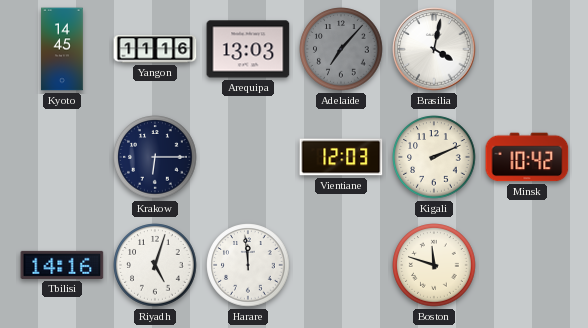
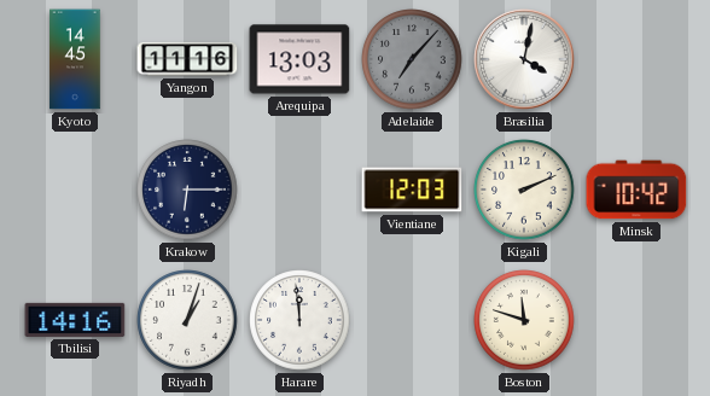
Riyadh: 5:03 -> 1:03 (187, 320)
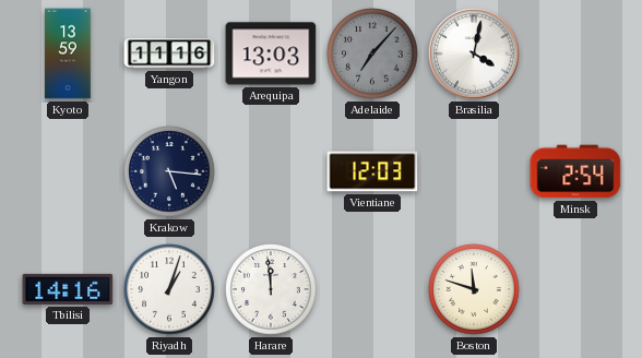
Kyoto: 14:45 -> 13:59 (68, 53)
Krakow: 6:15 -> 5:16 (169, 171)
Kigali: 2:11 -> none (524, 190)
Minsk: 10:42 -> 2:54 (575, 171)
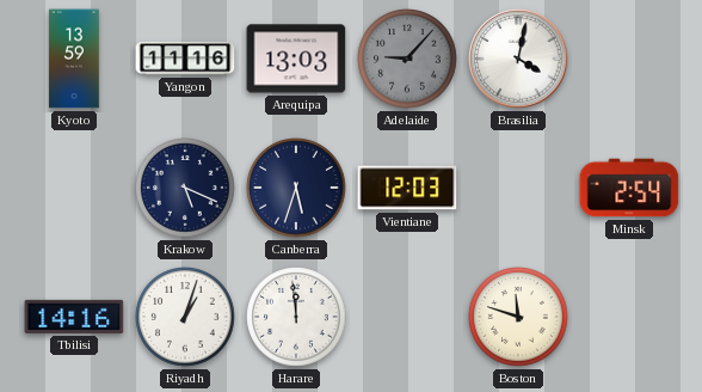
Adelaide: 7:07 -> 9:07 (407, 59)
Krakow: 5:16 -> 5:19 (185, 188)
Canberra: none -> 5:33 (296, 188)
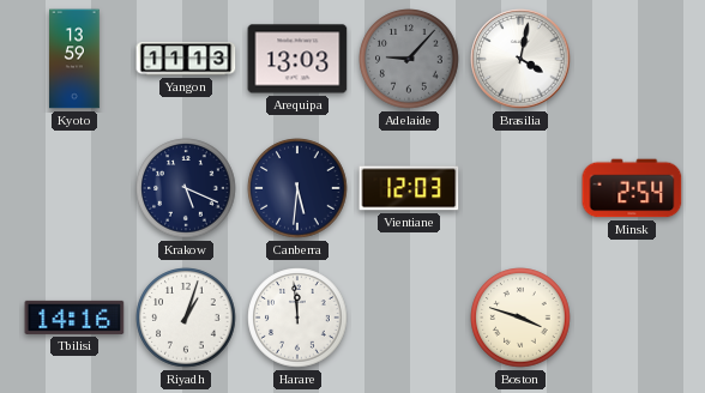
Yangon: 11:16 -> 11:13 (186, 59)
Canberra: 5:33 -> 5:31 (297, 188)
Boston: 11:48 -> 3:48 (520, 318)
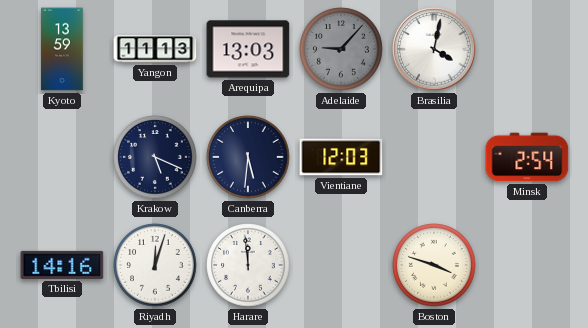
Riyadh: 1:03 -> 12:03 (155, 265)
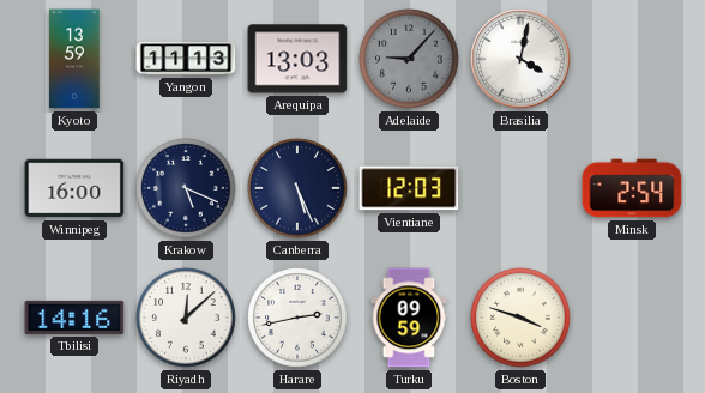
Winnipeg: none -> 16:00 (74, 188)
Canberra: 5:31 -> 5:26 (297, 188)
Riyadh: 12:03 -> 12:08 (186, 318)
Harare: 11:59 -> 2:43 (297, 318)
Turku: none -> 09:59 (409, 318)
